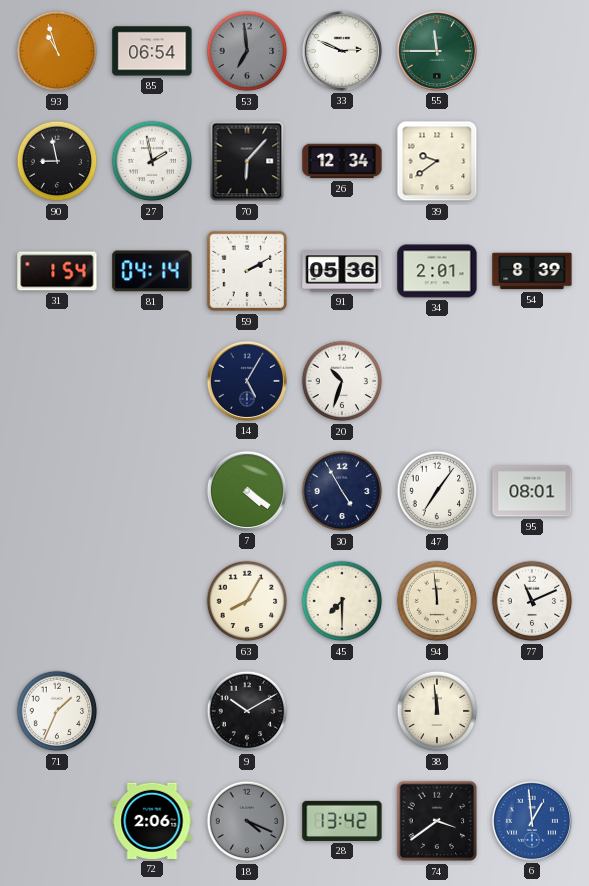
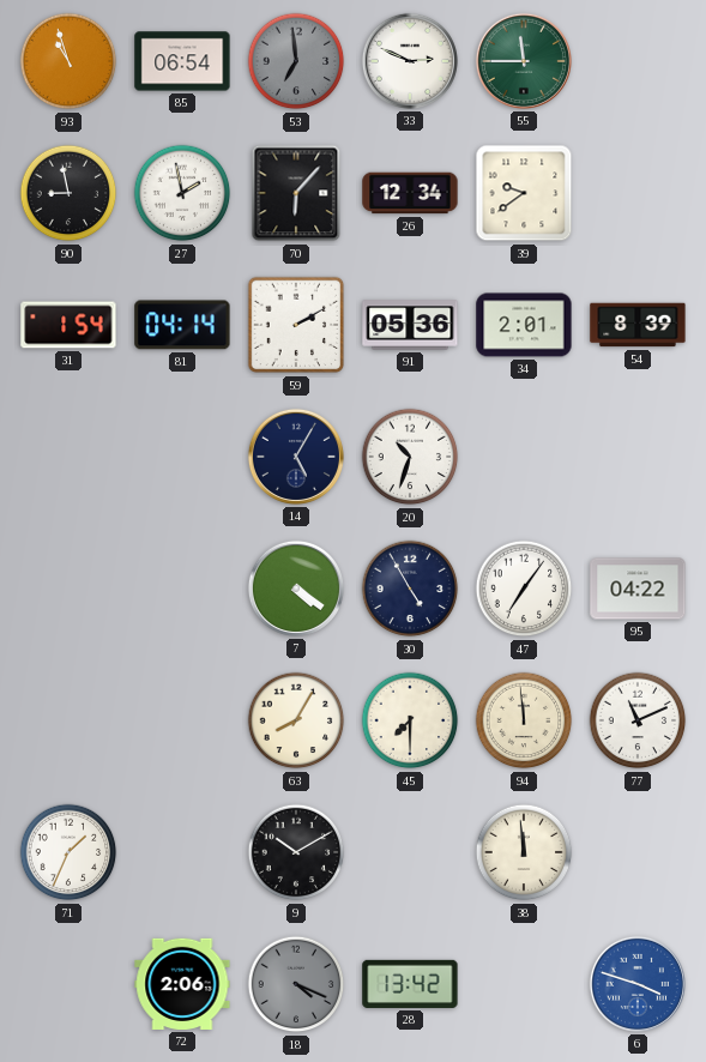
95: 08:01 -> 04:22 (638, 589)
74: 3:39 -> none (437, 821)
6: 12:59 -> 3:48 (638, 984)
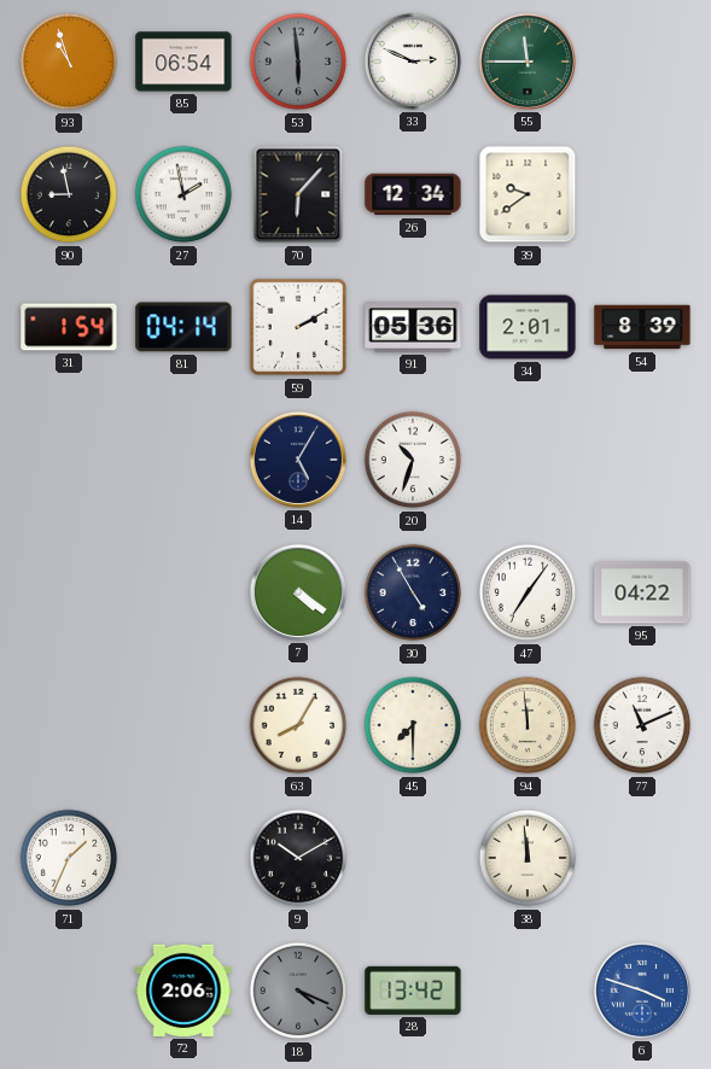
53: 6:59 -> 5:59 (298, 62)
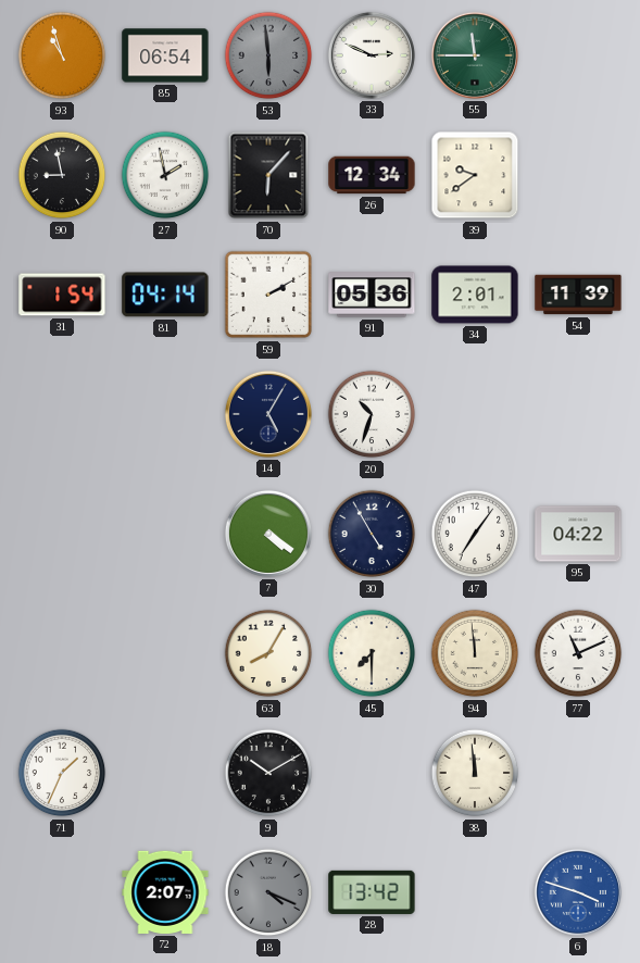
54: 8:39 -> 11:39 (578, 295)
72: 2:06 -> 2:07 (165, 892)
